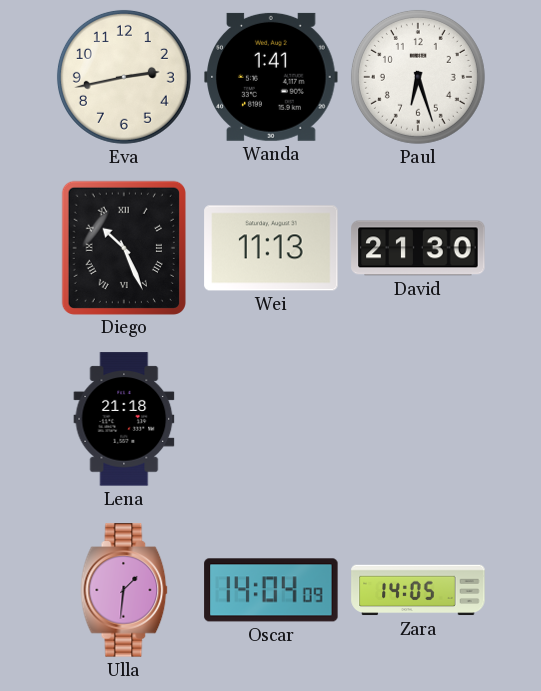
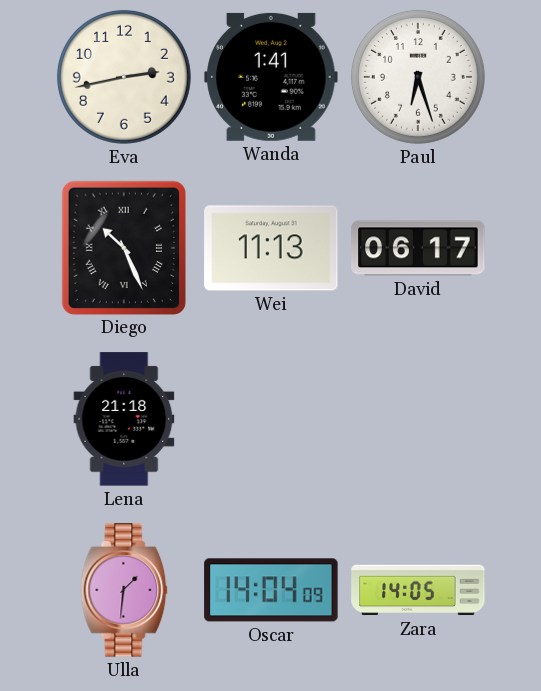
David: 21:30 -> 06:17 (418, 248)
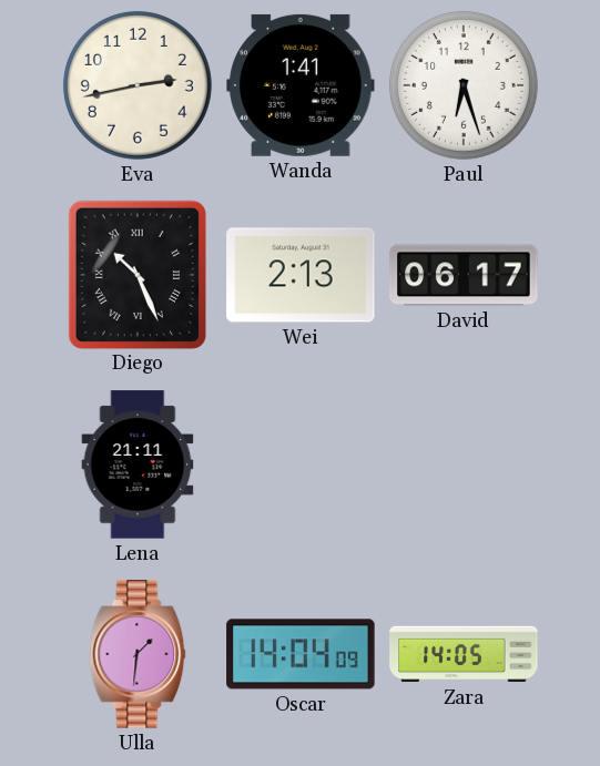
Wei: 11:13 -> 2:13 (301, 275)
Lena: 21:18 -> 21:11 (138, 464)
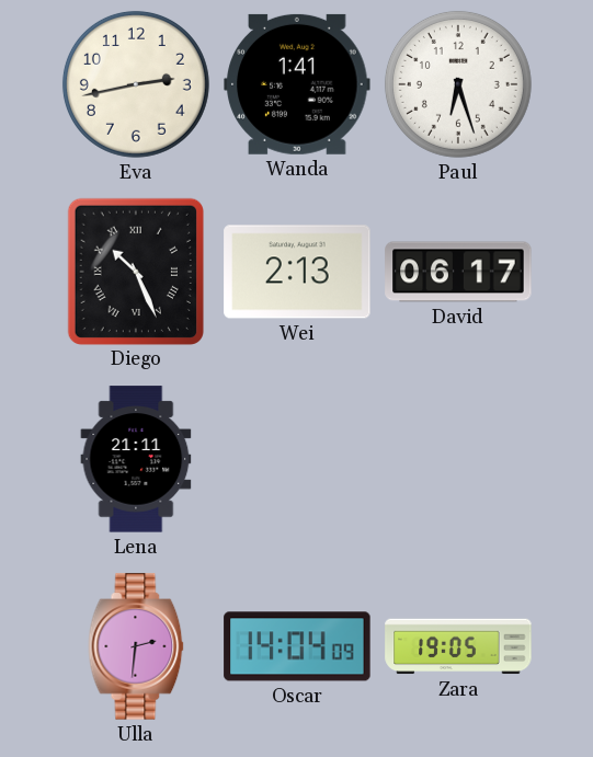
Ulla: 1:31 -> 2:31 (136, 646)
Zara: 14:05 -> 19:05 (458, 646)
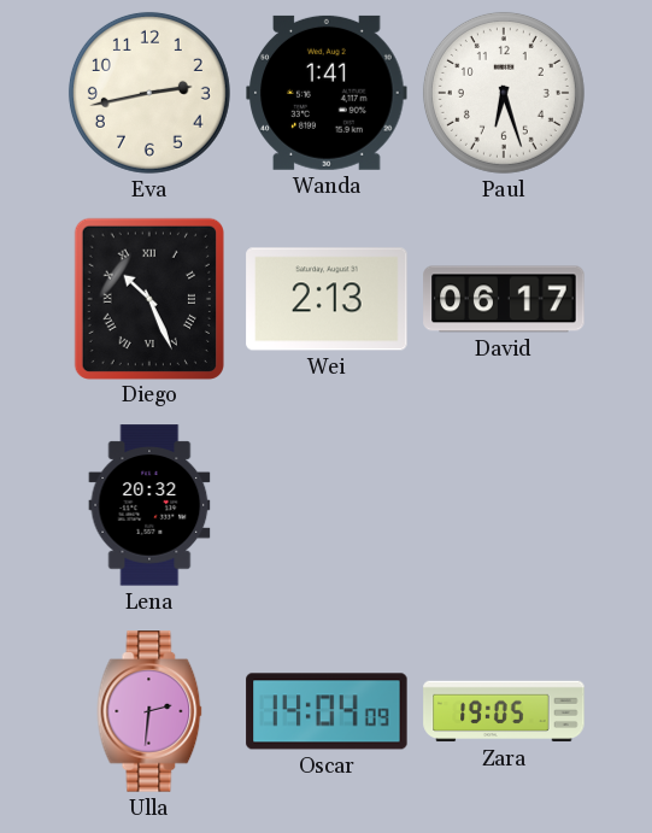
Lena: 21:11 -> 20:32 (149, 505)
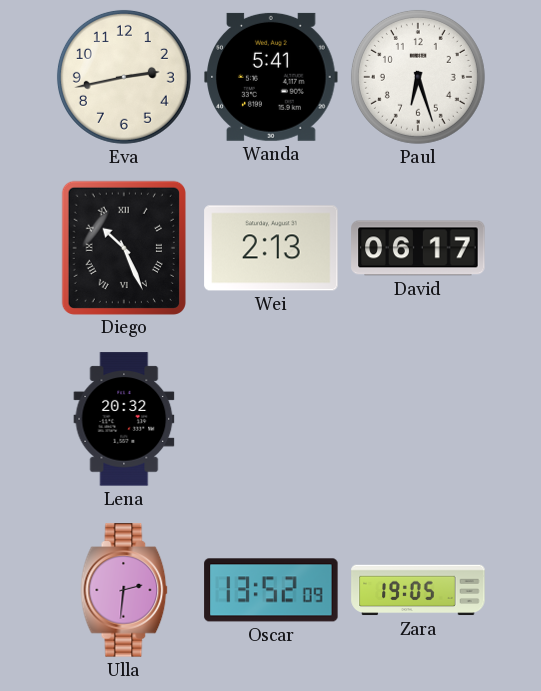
Wanda: 1:41 -> 5:41 (271, 77)
Oscar: 14:04 -> 13:52 (271, 590)
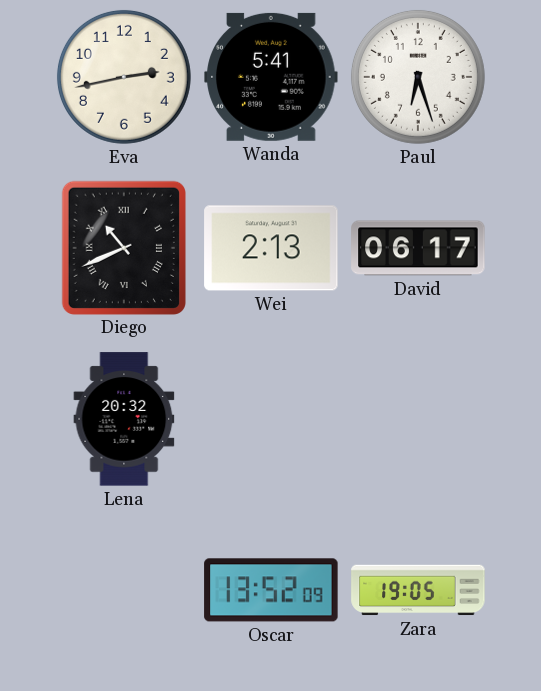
Diego: 10:26 -> 10:41 (124, 247)
Ulla: 2:31 -> none (124, 590)
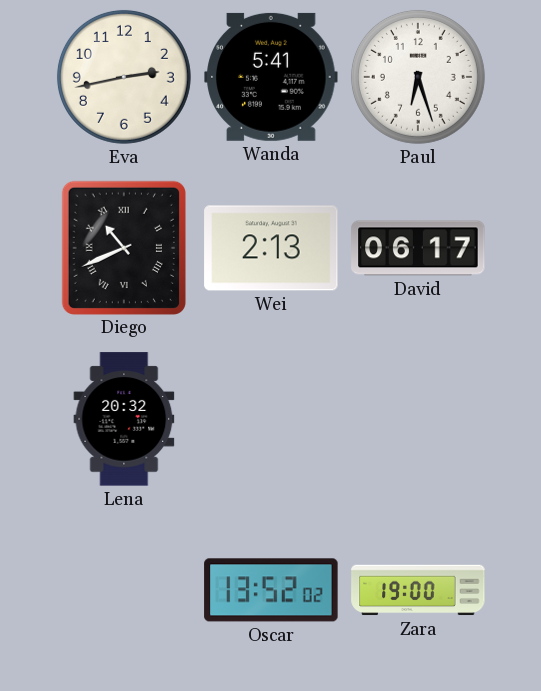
Oscar: 13:52:09 -> 13:52:02 (271, 590)
Zara: 19:05 -> 19:00 (418, 590)
